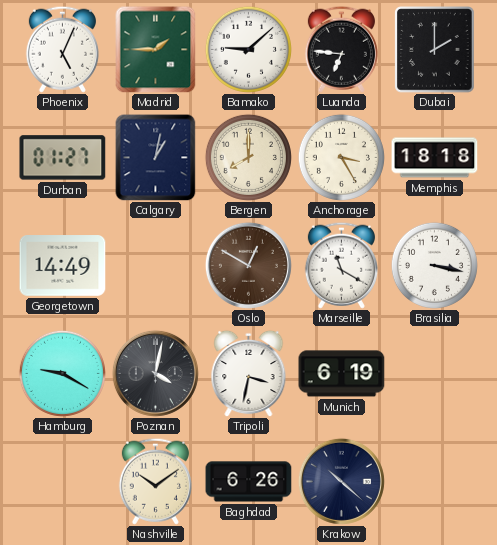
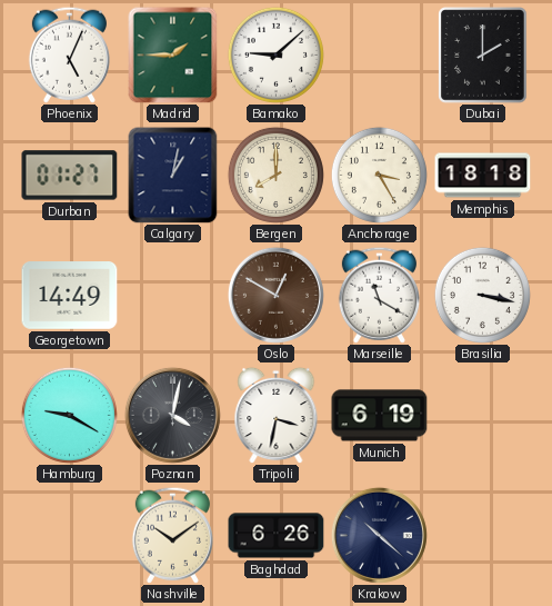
Luanda: 6:46 -> none (341, 49)
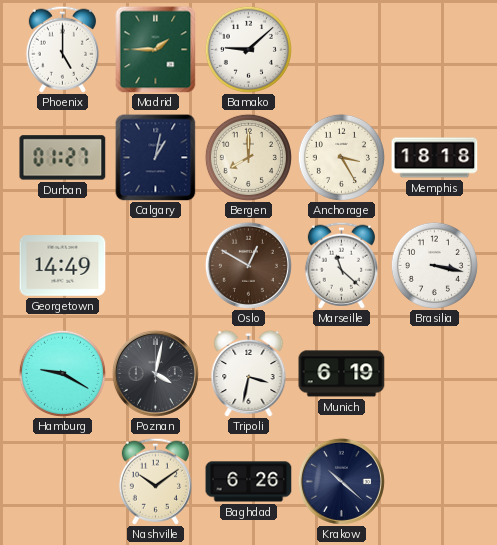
Phoenix: 5:04 -> 5:00 (62, 49)
Dubai: 2:00 -> none (483, 56)
Marseille: 11:20 -> 11:22 (341, 265)
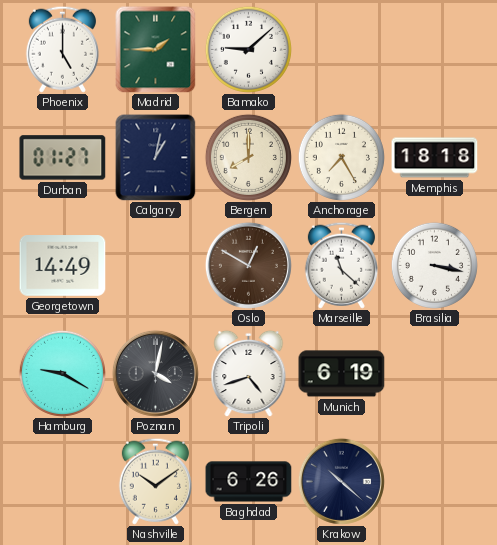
Anchorage: 3:25 -> 7:25 (341, 157)
Tripoli: 3:32 -> 4:42 (249, 373)
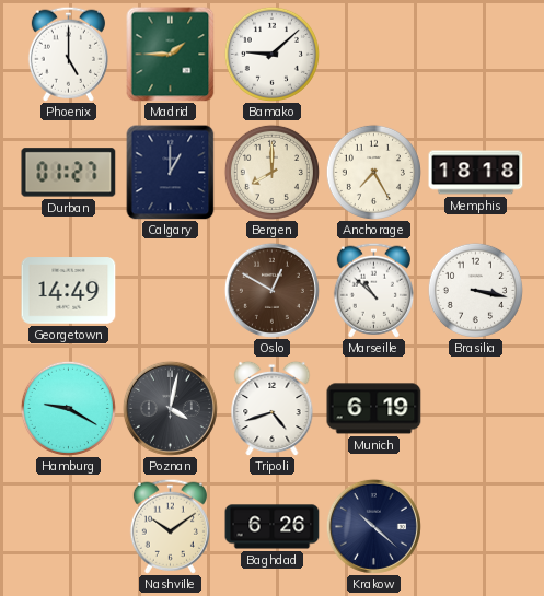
Calgary: 1:02 -> 1:00 (171, 172)
Marseille: 11:22 -> 10:52 (373, 290)
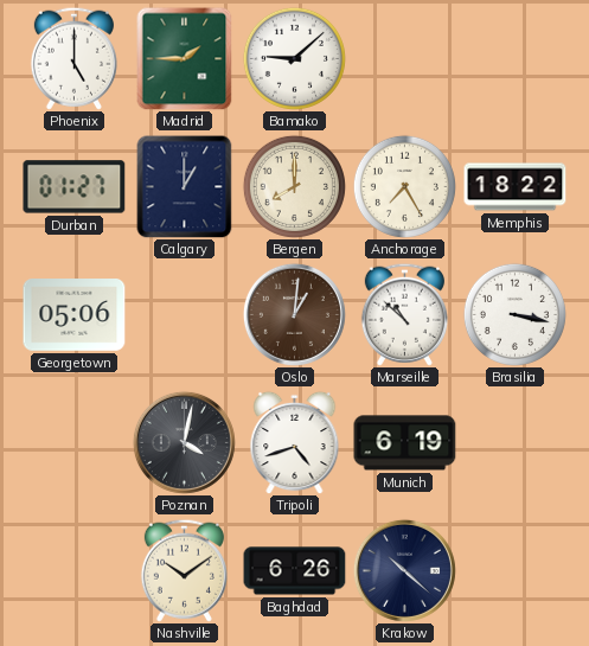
Memphis: 18:18 -> 18:22 (516, 187)
Georgetown: 14:49 -> 05:06 (75, 315)
Oslo: 12:50 -> 1:01 (294, 314)
Hamburg: 9:20 -> none (68, 408)
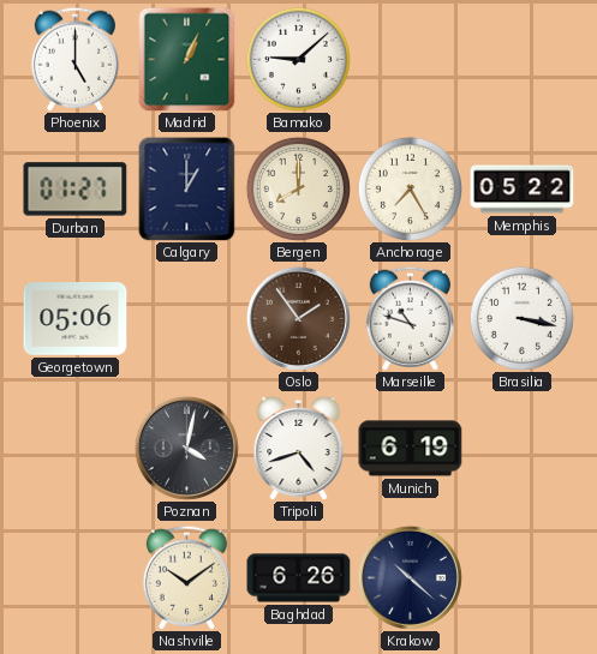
Madrid: 1:45 -> 1:04 (187, 59)
Memphis: 18:22 -> 05:22 (523, 190)
Oslo: 1:01 -> 1:54 (298, 318)
Marseille: 10:52 -> 10:48 (410, 318)
